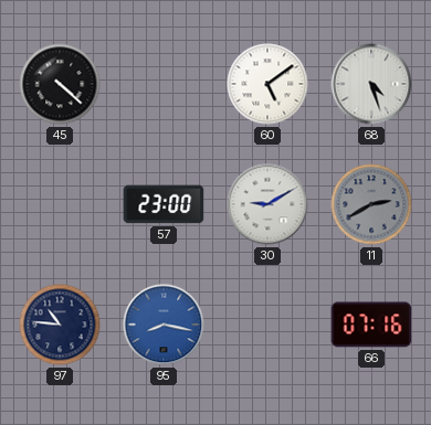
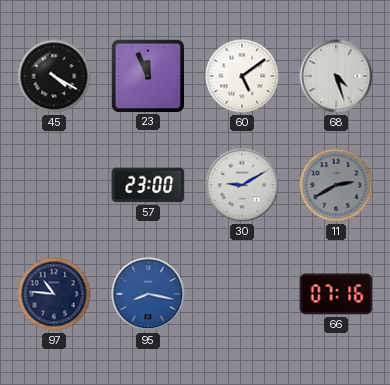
45: 4:22 -> 4:20 (54, 76)
23: none -> 11:56 (147, 75)
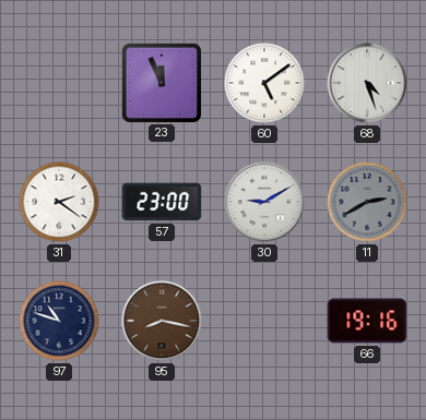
45: 4:20 -> none (54, 76)
31: none -> 2:21 (59, 202)
97: 10:46 -> 10:48 (59, 321)
95 dial: blue -> brown (162, 321)
66: 07:16 -> 19:16 (367, 321)
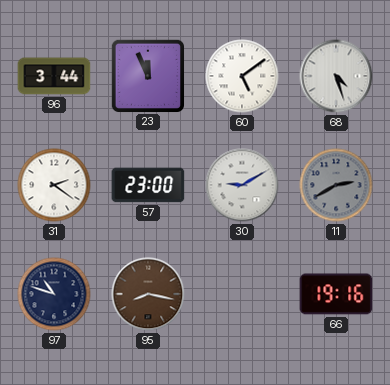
96: none -> 3:44 (54, 76)
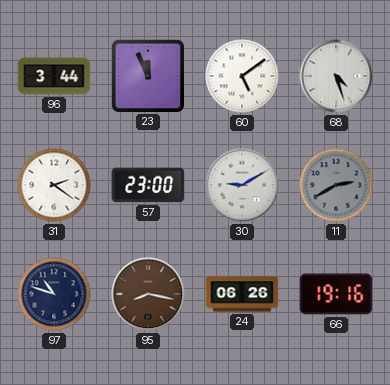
24: none -> 06:26 (242, 294)
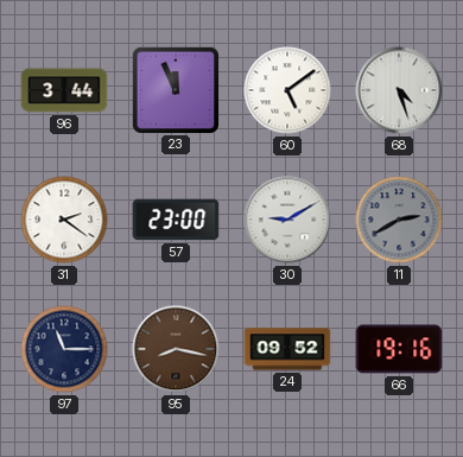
97: 10:48 -> 11:15 (64, 349)
24: 06:26 -> 09:52 (287, 349)
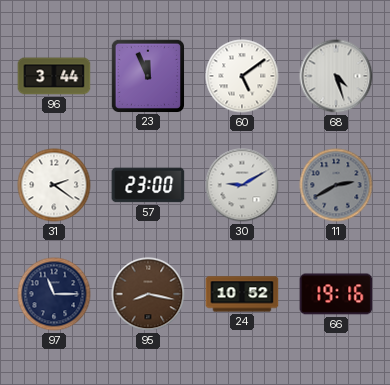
24: 09:52 -> 10:52 (242, 294)
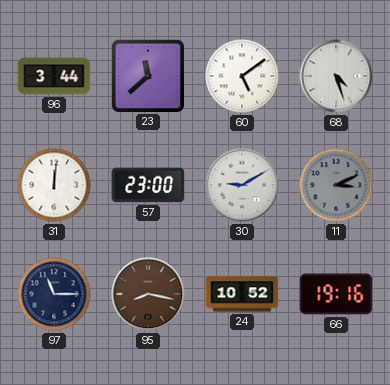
23: 11:56 -> 11:38 (147, 75)
31: 2:21 -> 12:01 (54, 185)
11: 2:40 -> 3:11 (336, 185)
